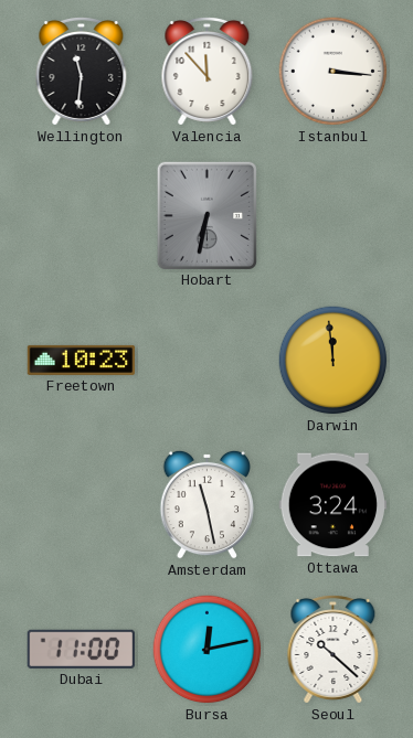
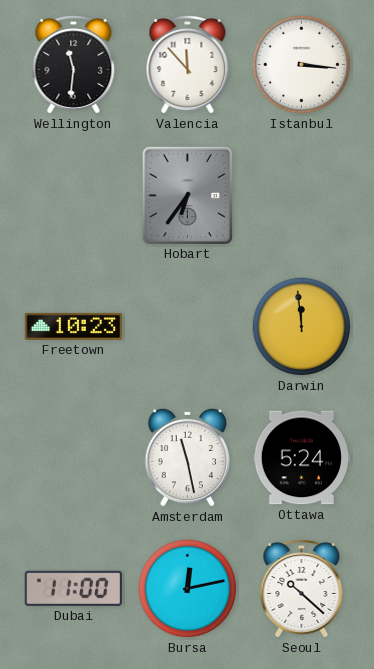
Hobart: 6:32 -> 6:36 (187, 195)
Ottawa: 3:24 -> 5:24 (302, 458)
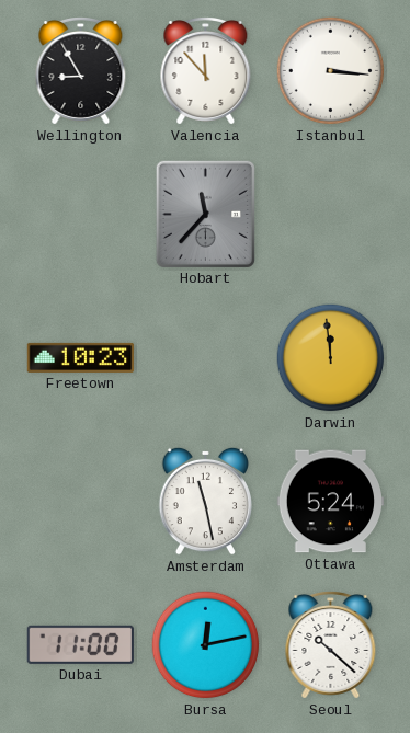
Wellington: 11:31 -> 8:55 (81, 71)
Hobart: 6:36 -> 11:37 (205, 214)
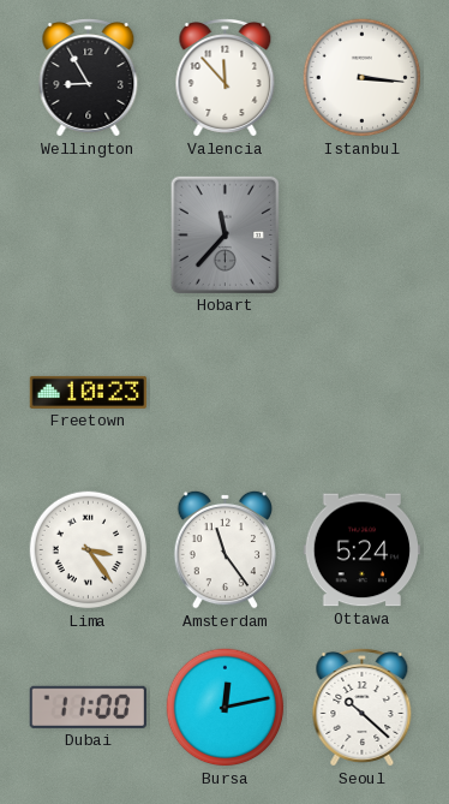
Darwin: 11:59 -> none (331, 358)
Lima: none -> 3:24 (89, 550)
Amsterdam: 11:28 -> 11:24 (224, 549)
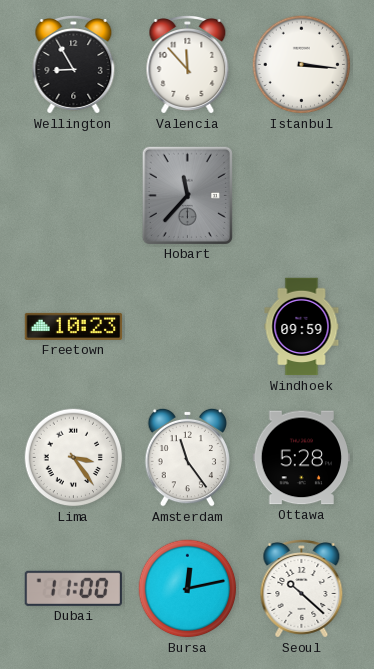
Windhoek: none -> 09:59 (302, 327)
Ottawa: 5:24 -> 5:28 (302, 458)
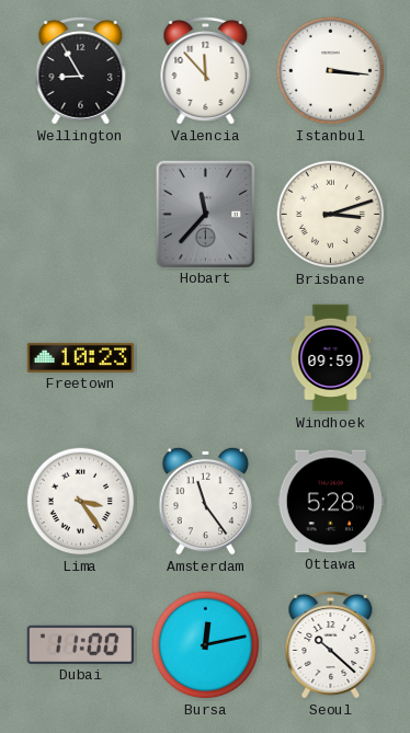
Brisbane: none -> 3:12 (331, 215)
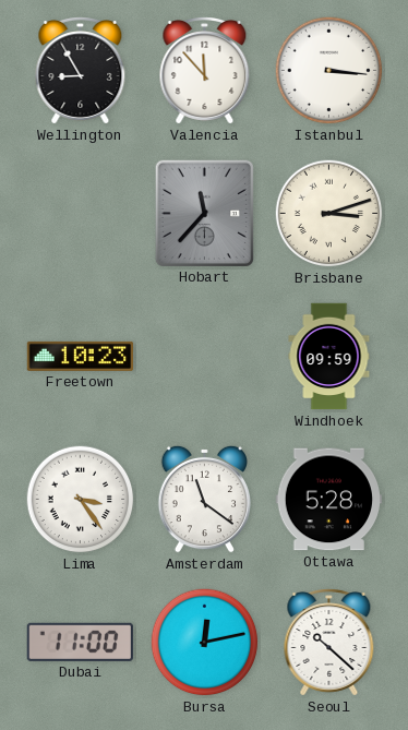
Amsterdam: 11:24 -> 11:21 (204, 499)
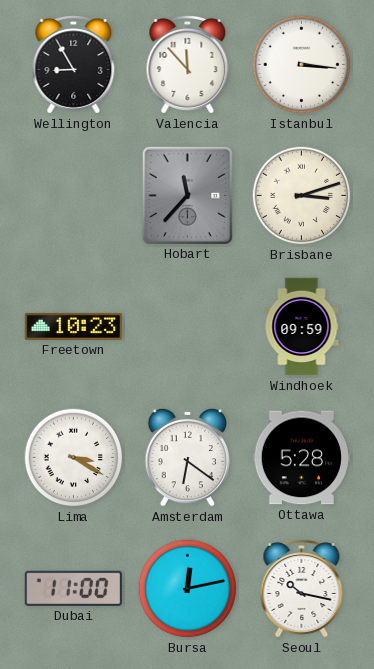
Lima: 3:24 -> 3:20 (74, 458)
Amsterdam: 11:21 -> 6:21 (187, 457)
Seoul: 10:22 -> 10:17 (302, 589)
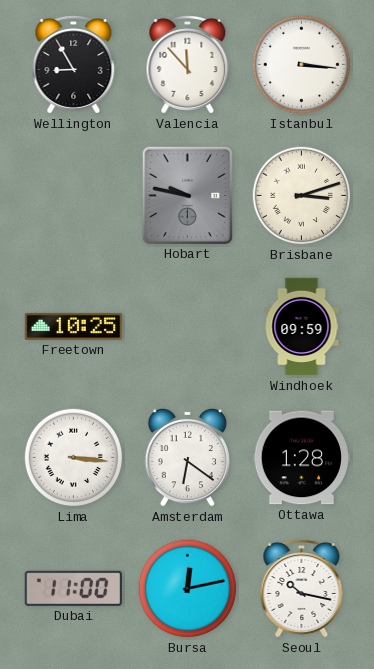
Hobart: 11:37 -> 9:47 (187, 195)
Freetown: 10:23 -> 10:25 (74, 326)
Lima: 3:20 -> 3:16 (74, 458)
Ottawa: 5:28 -> 1:28 (302, 458)
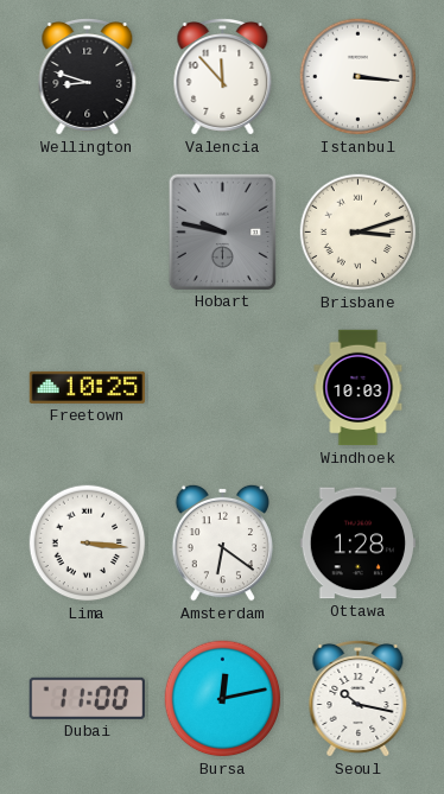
Wellington: 8:55 -> 8:48 (88, 77)
Windhoek: 09:59 -> 10:03 (359, 388)
